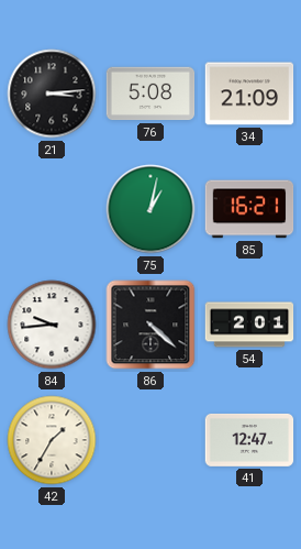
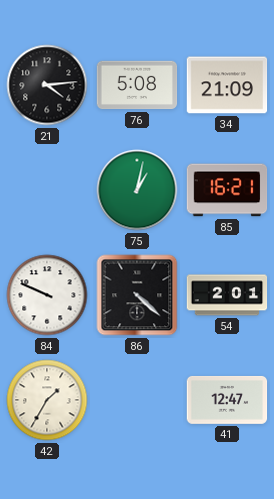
21: 3:14 -> 4:14 (47, 85)
84: 9:44 -> 9:49 (47, 295)
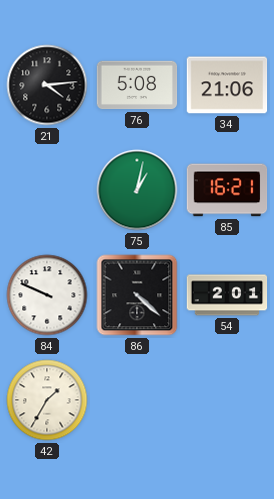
34: 21:09 -> 21:06 (227, 85)
41: 12:47 -> none (227, 400)
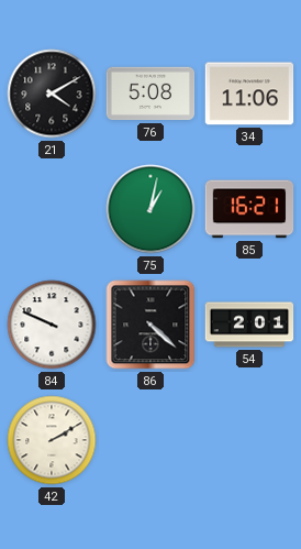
21: 4:14 -> 4:10 (52, 94)
34: 21:06 -> 11:06 (249, 94)
42: 1:35 -> 2:10 (52, 440)
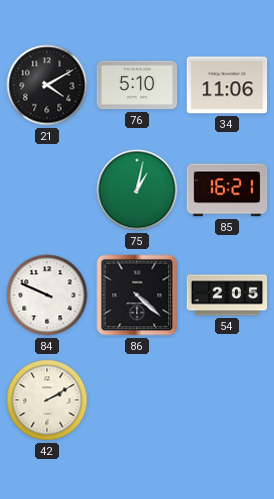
76: 5:08 -> 5:10 (137, 85)
54: 2:01 -> 2:05 (227, 295)
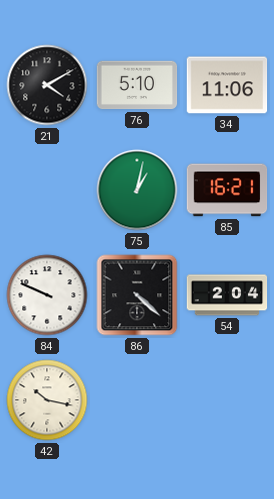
54: 2:05 -> 2:04 (227, 295)
42: 2:10 -> 10:17 (47, 400)
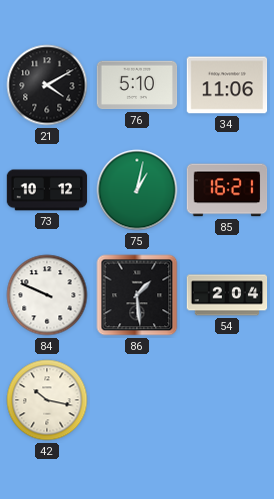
73: none -> 10:12 (47, 190)
86: 4:22 -> 1:29 (137, 295)
